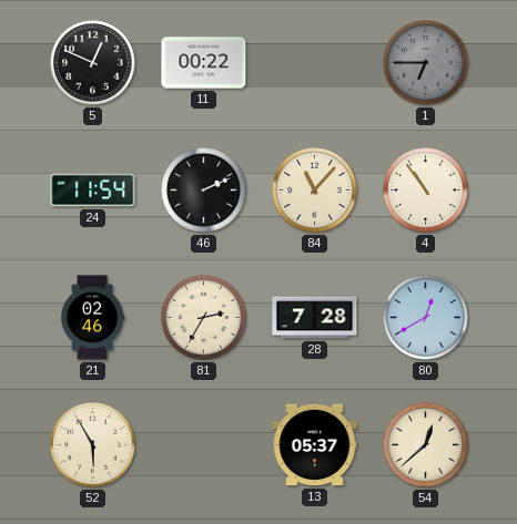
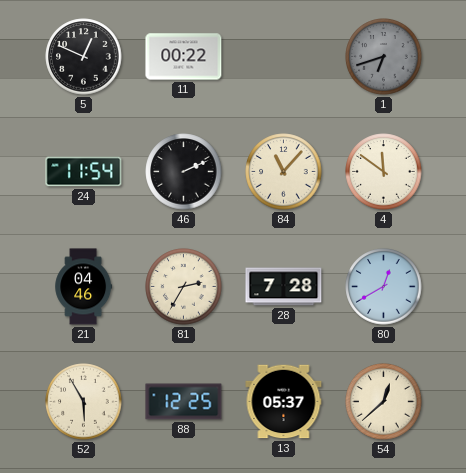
1: 6:45 -> 6:42 (384, 57)
4: 10:54 -> 11:51 (384, 172)
21: 02:46 -> 04:46 (84, 287)
88: none -> 12:25 (184, 402)
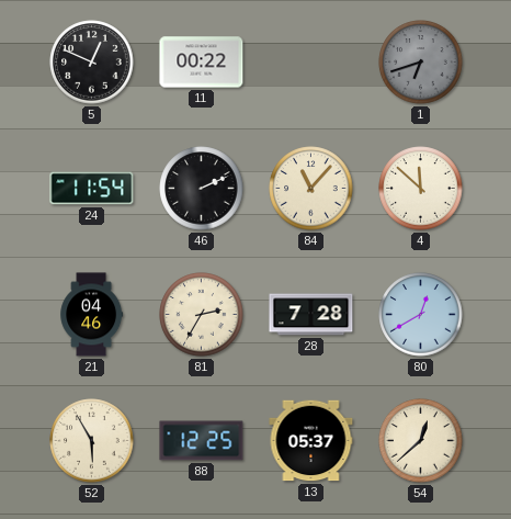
4: 11:51 -> 11:52 (421, 189)
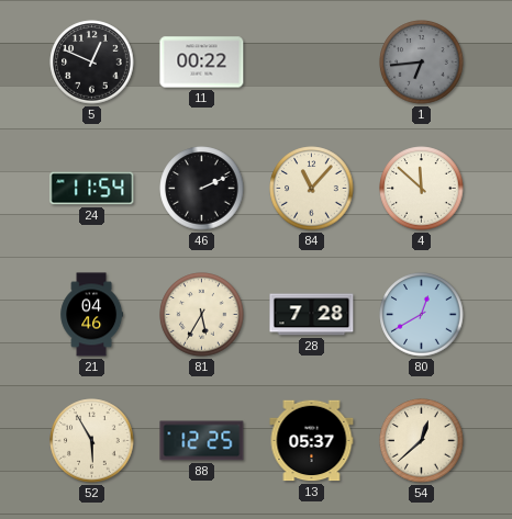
1: 6:42 -> 6:44 (422, 63)
81: 2:35 -> 5:35 (202, 315)
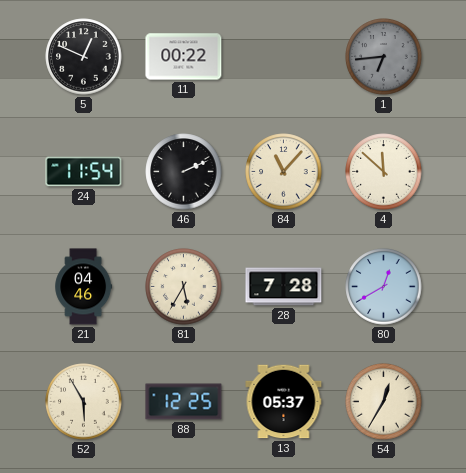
54: 12:38 -> 12:35 (384, 402)
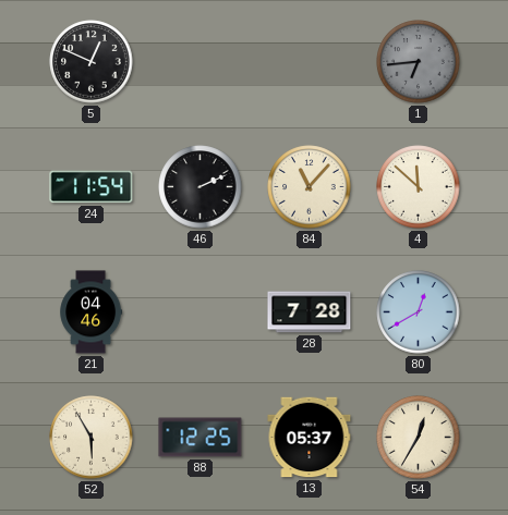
11: 00:22 -> none (184, 57)
81: 5:35 -> none (184, 287)
